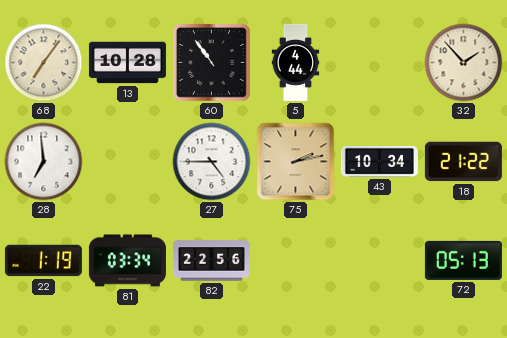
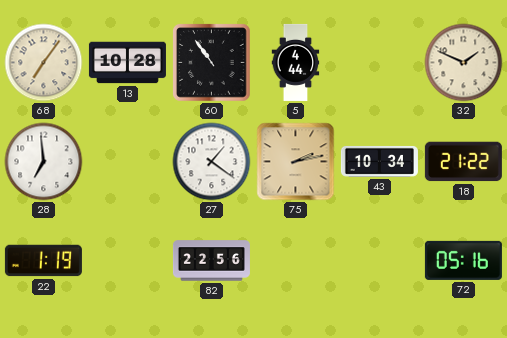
32: 1:53 -> 1:49 (464, 63)
27: 4:45 -> 1:21 (212, 162)
81: 03:34 -> none (127, 261)
72: 05:13 -> 05:16 (463, 260)
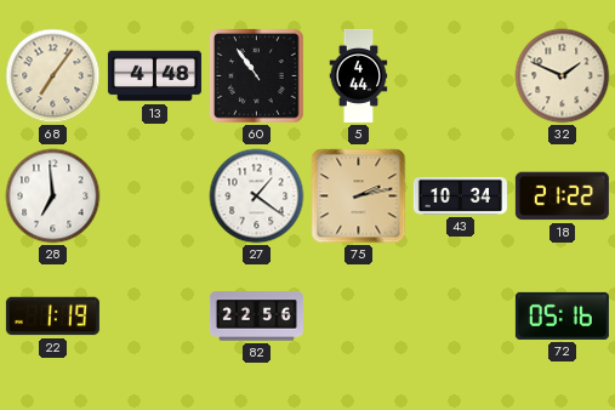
13: 10:28 -> 4:48 (154, 76)
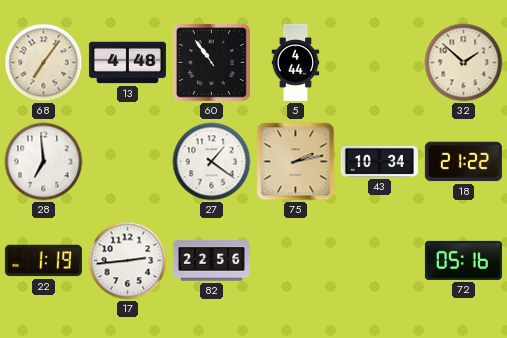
32: 1:49 -> 1:52 (464, 63)
17: none -> 2:44 (128, 261)
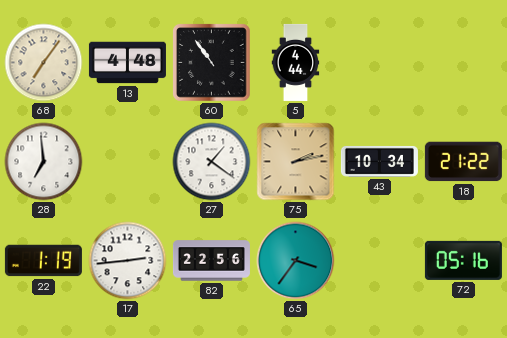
32: 1:52 -> none (464, 63)
65: none -> 3:36 (296, 261)
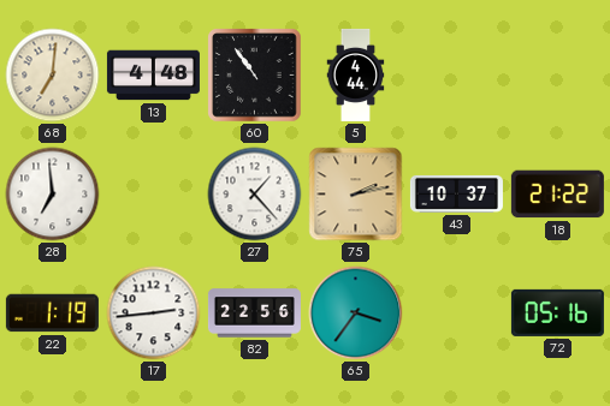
68: 7:06 -> 7:01 (53, 76)
27: 1:21 -> 1:23 (255, 195)
43: 10:34 -> 10:37 (456, 193)
